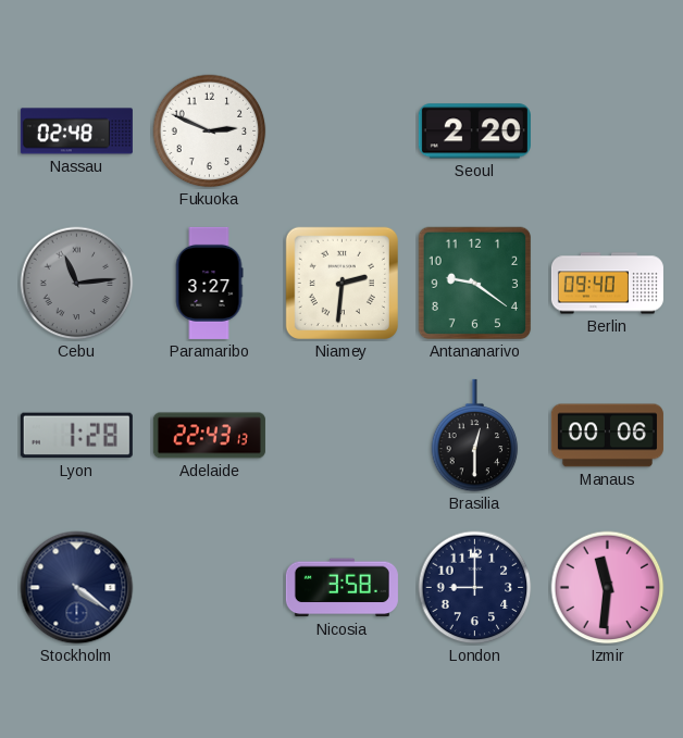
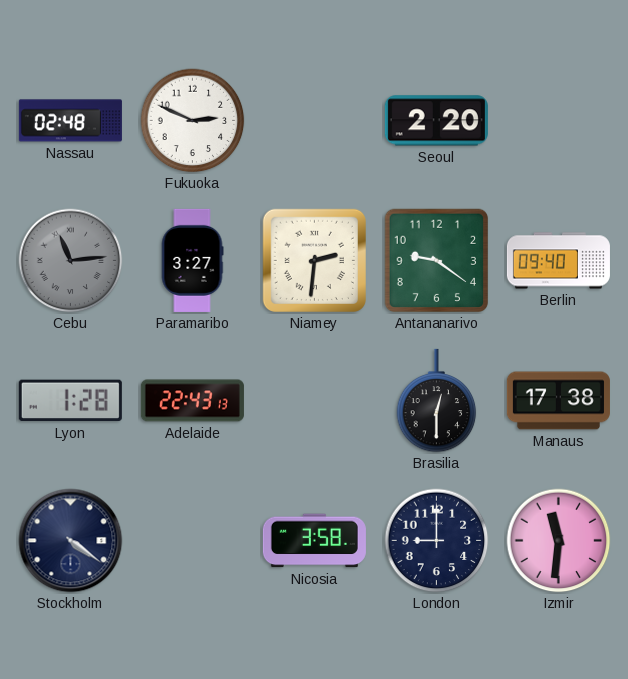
Manaus: 00:06 -> 17:38 (558, 401)
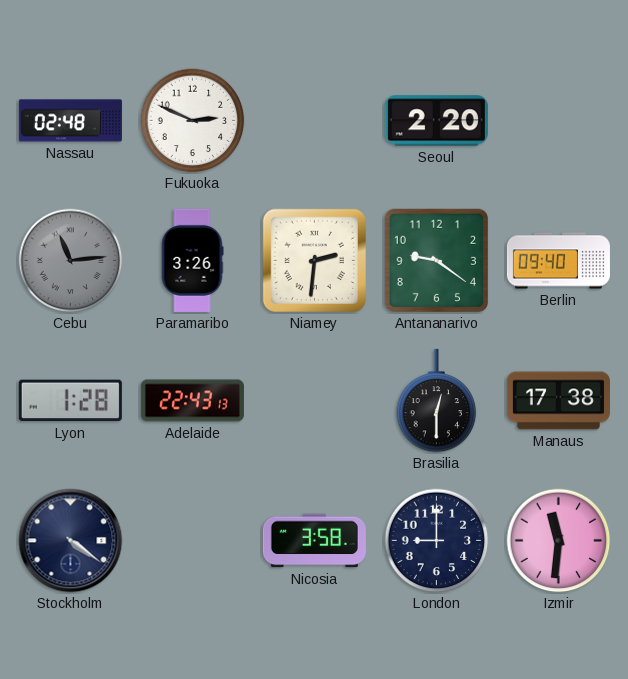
Paramaribo: 3:27 -> 3:26 (192, 260)
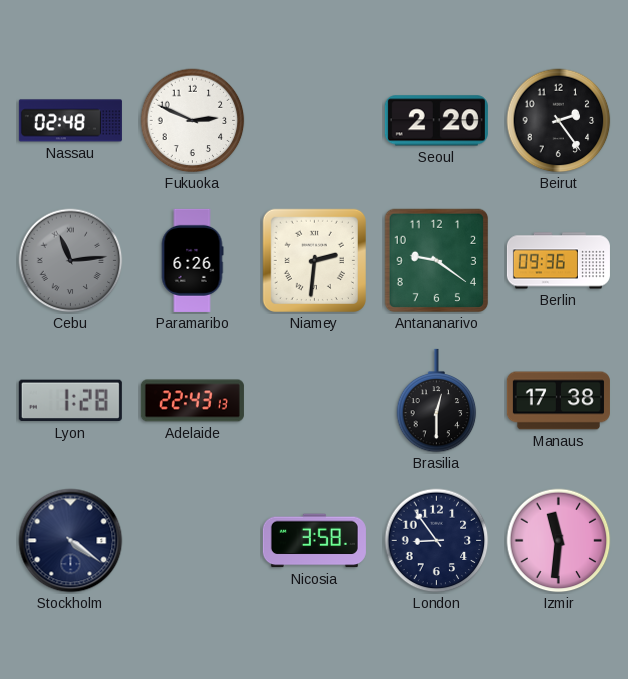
Beirut: none -> 2:24 (559, 121)
Paramaribo: 3:26 -> 6:26 (192, 260)
Berlin: 09:40 -> 09:36 (558, 261)
London: 9:00 -> 8:54 (437, 541)
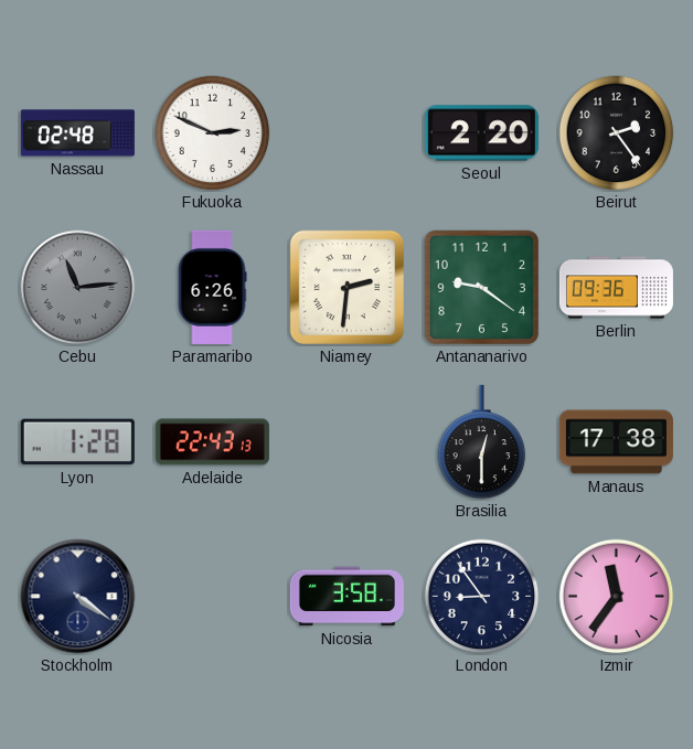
Izmir: 11:31 -> 11:36 (617, 597)
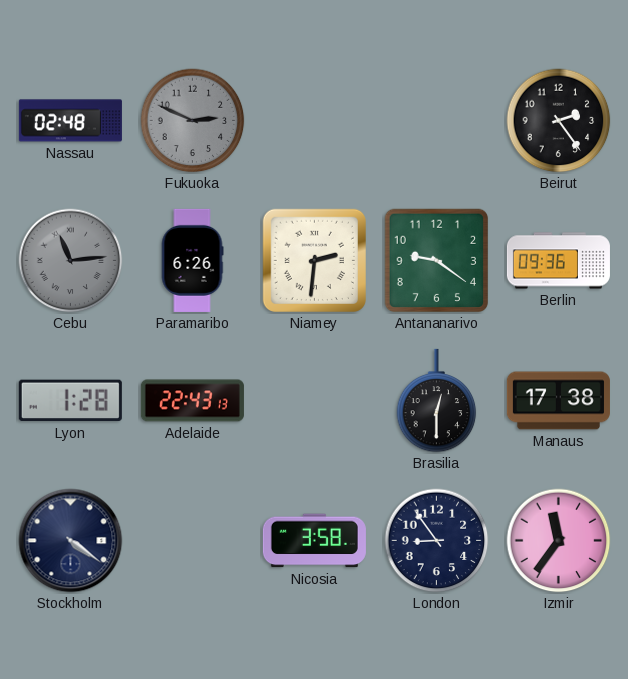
Fukuoka dial: white -> grey (193, 121)
Seoul: 2:20 -> none (481, 133)
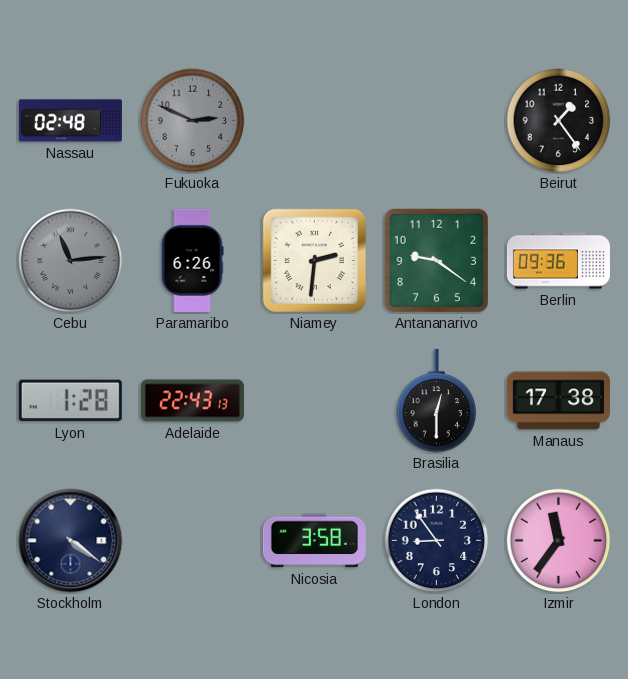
Beirut: 2:24 -> 1:24 (559, 121)
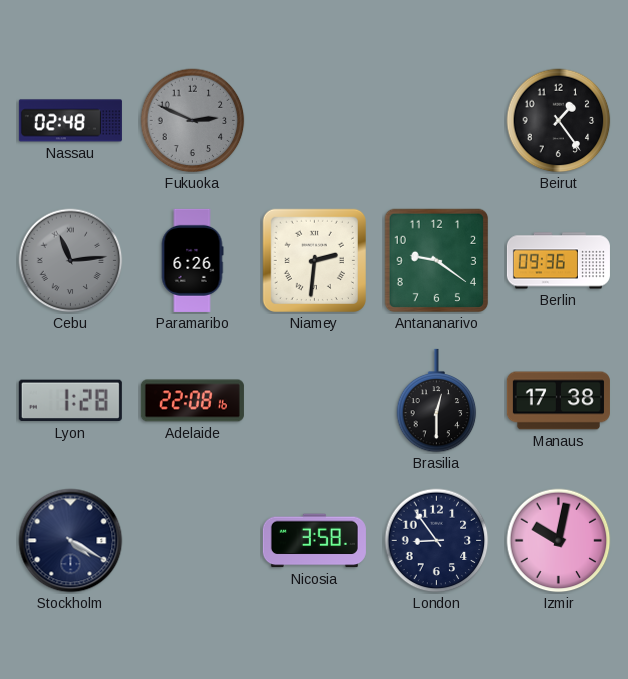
Adelaide: 22:43 -> 22:08 (192, 401)
Stockholm: 4:21 -> 4:20 (71, 541)
Izmir: 11:36 -> 10:02 (559, 541)
